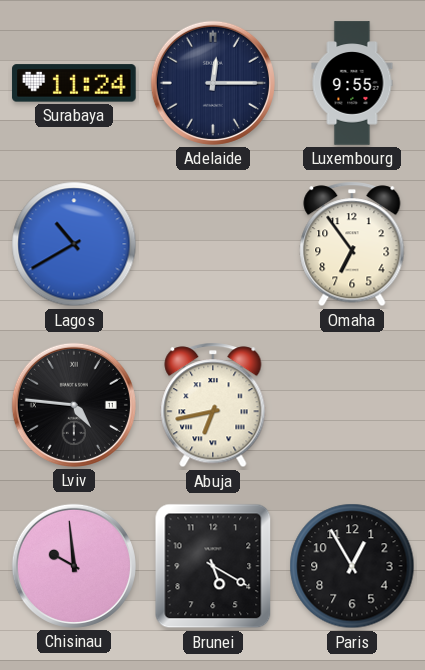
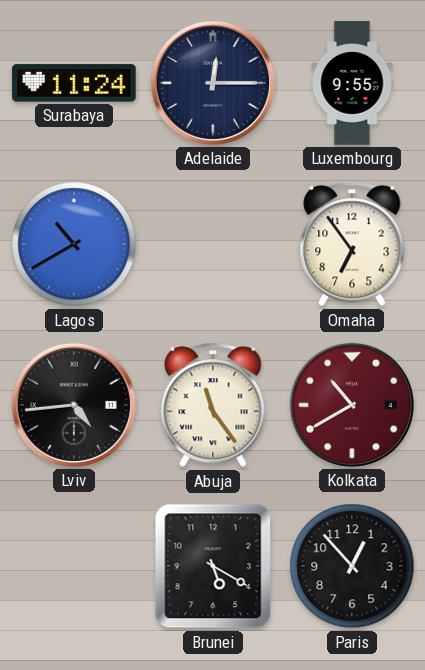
Lviv: 4:46 -> 4:44 (74, 405)
Abuja: 6:43 -> 11:24 (213, 405)
Kolkata: none -> 10:40 (352, 405)
Chisinau: 9:59 -> none (74, 566)
Paris: 12:55 -> 12:53 (352, 566)
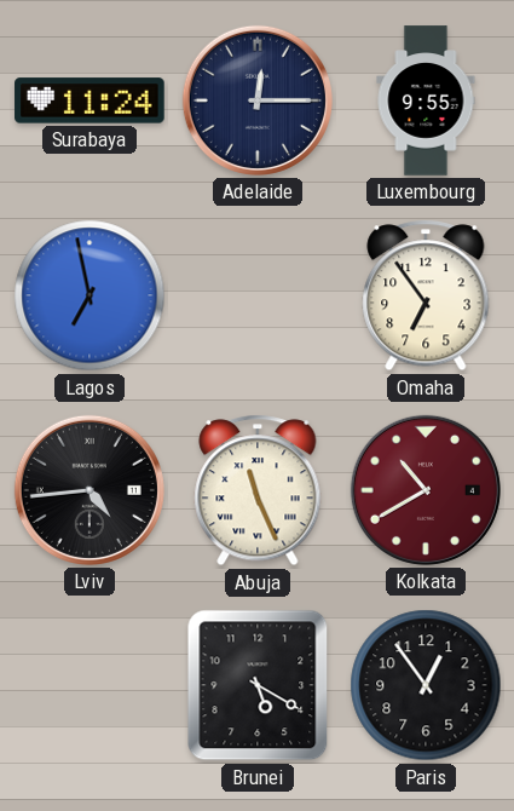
Lagos: 10:40 -> 6:58 (89, 295)
Abuja: 11:24 -> 11:26 (258, 490)
Paris: 12:53 -> 12:54 (426, 685)
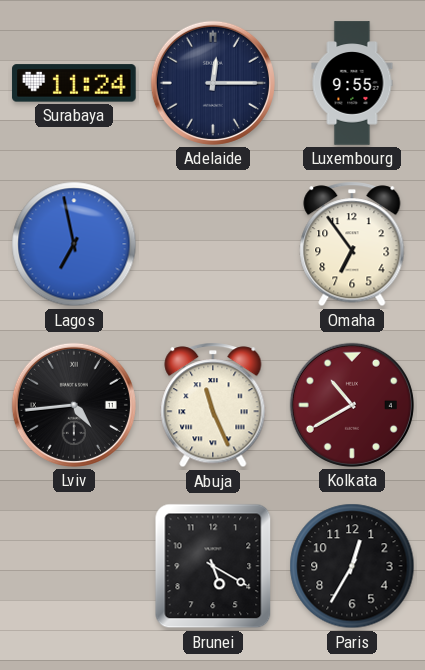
Paris: 12:54 -> 12:35 (352, 566)
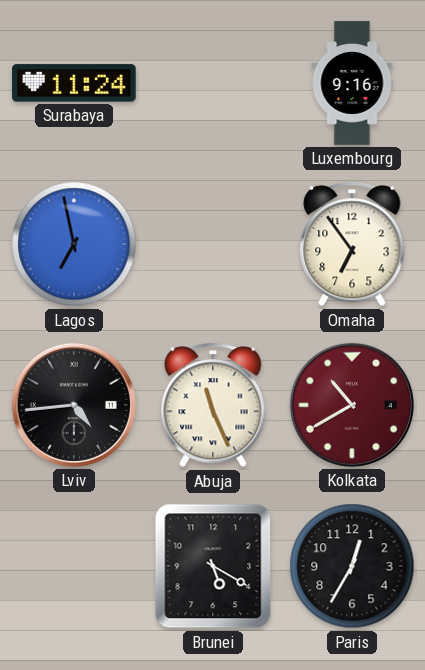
Adelaide: 12:15 -> none (213, 83)
Luxembourg: 9:55 -> 9:16 (352, 83)
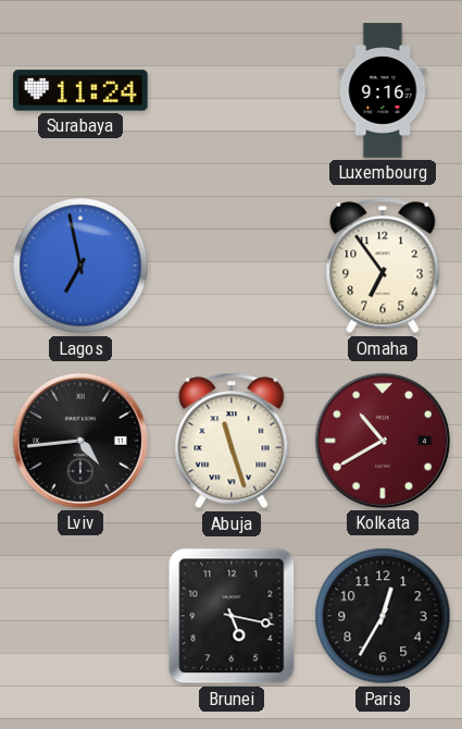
Abuja: 11:26 -> 11:27 (232, 441)
Brunei: 5:20 -> 5:17 (232, 616)
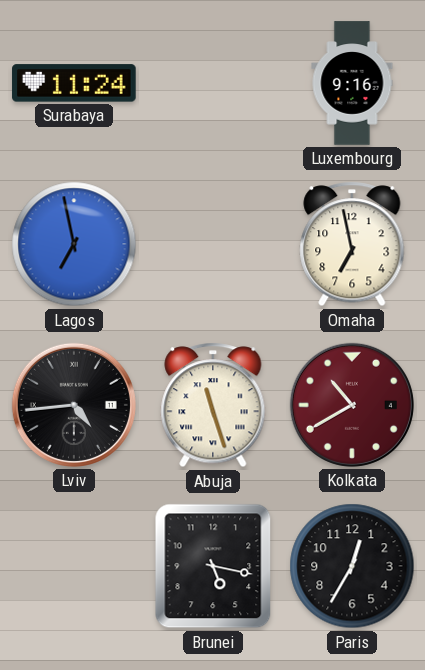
Omaha: 6:54 -> 6:58 (352, 244)
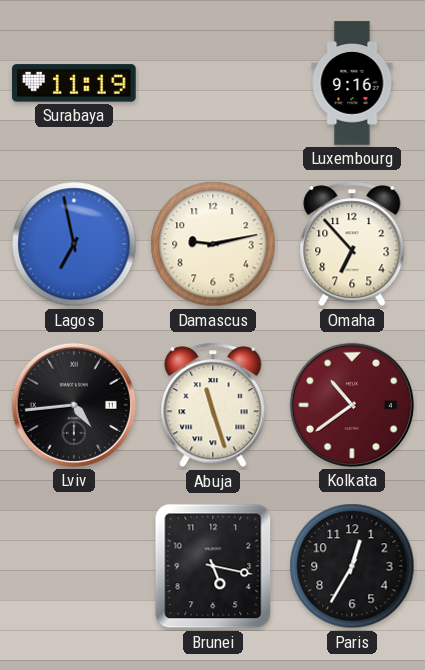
Surabaya: 11:24 -> 11:19 (74, 83)
Damascus: none -> 9:13 (213, 244)
Omaha: 6:58 -> 6:53 (352, 244)
Kolkata: 10:40 -> 10:39 (352, 405)
